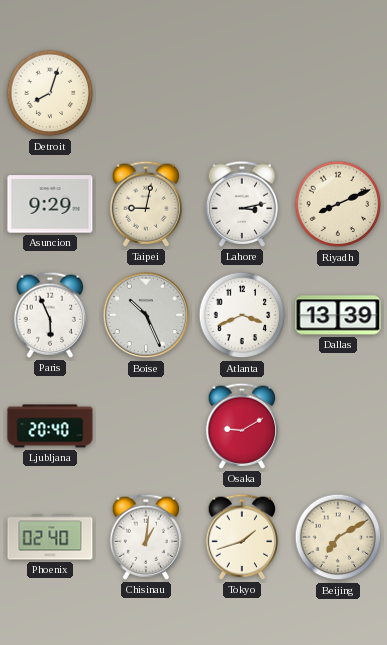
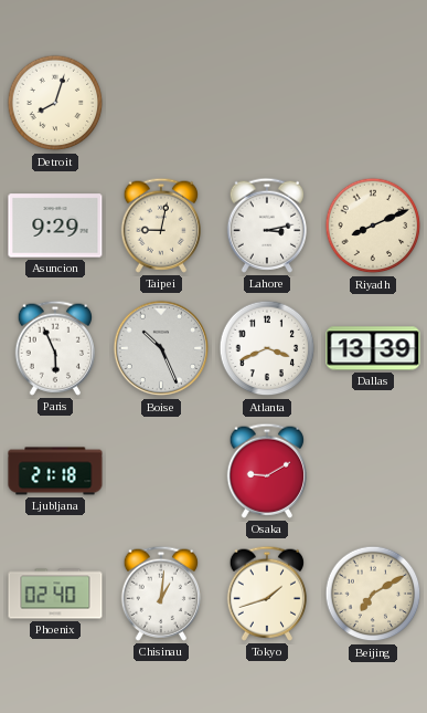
Ljubljana: 20:40 -> 21:18 (55, 471)
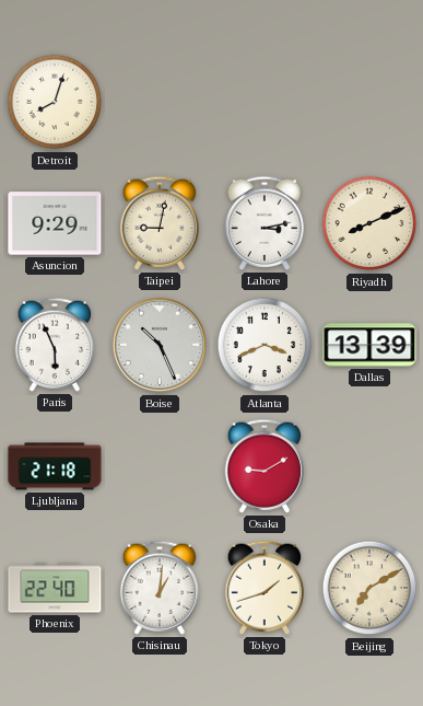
Phoenix: 02:40 -> 22:40 (55, 588)
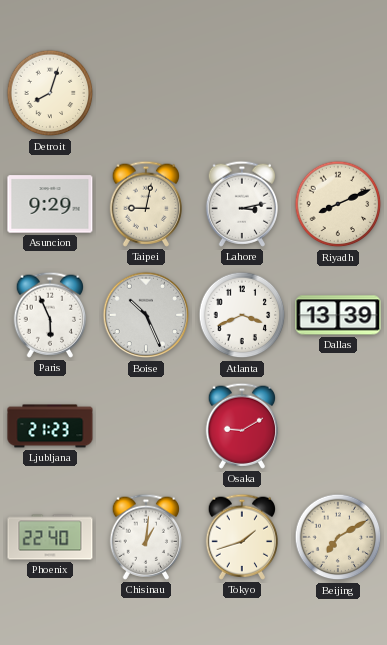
Ljubljana: 21:18 -> 21:23 (50, 426)
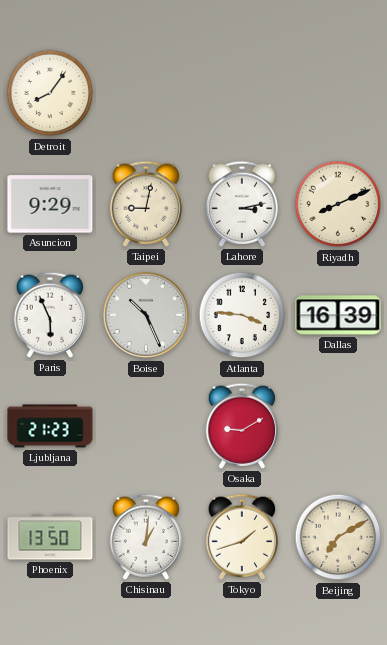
Detroit: 8:03 -> 8:06 (50, 93)
Atlanta: 3:41 -> 3:46 (242, 315)
Dallas: 13:39 -> 16:39 (338, 315)
Phoenix: 22:40 -> 13:50 (50, 537)
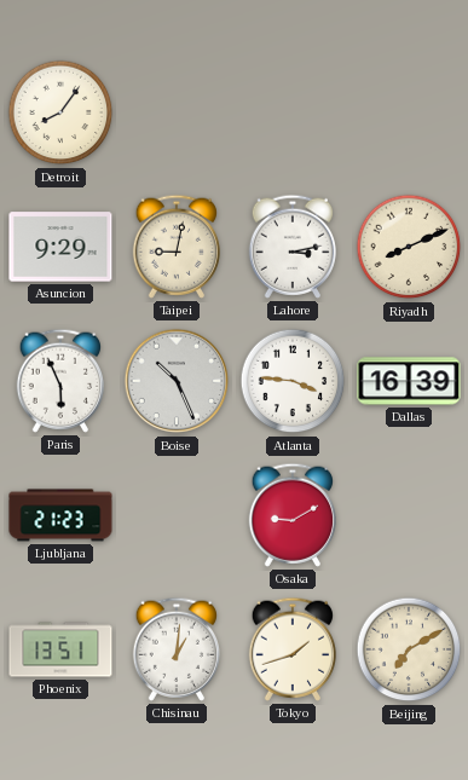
Phoenix: 13:50 -> 13:51 (60, 649)
